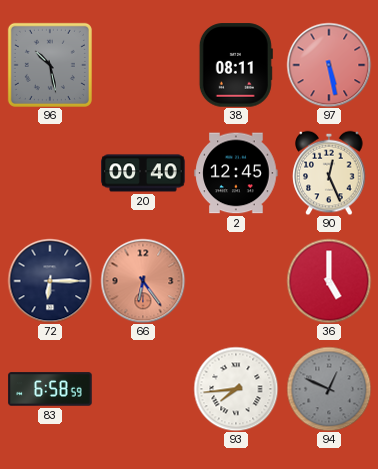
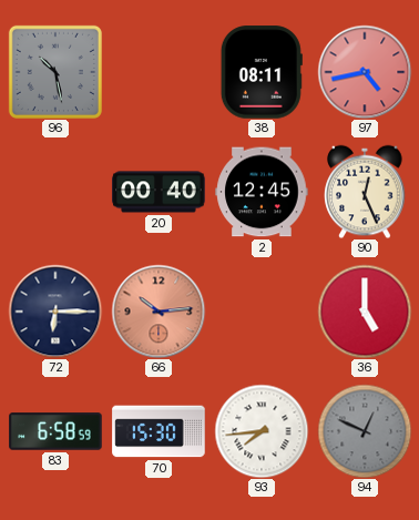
97: 5:28 -> 4:43 (365, 72)
66: 6:24 -> 10:14 (159, 312)
70: none -> 15:30 (159, 431)
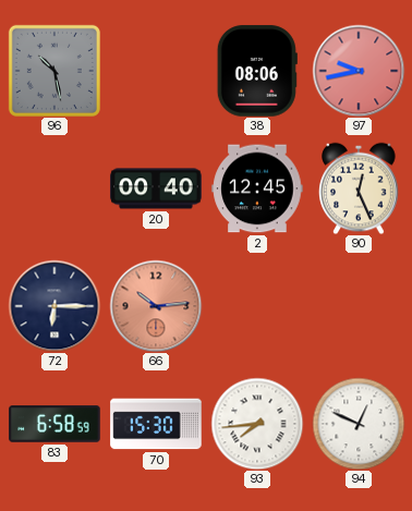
38: 08:11 -> 08:06 (257, 71)
97: 4:43 -> 9:43 (359, 71)
36: 5:00 -> none (365, 312)
94 dial: grey -> white (359, 424)
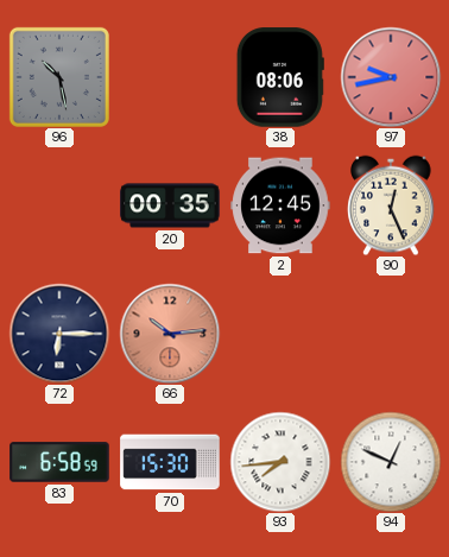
20: 00:40 -> 00:35 (170, 205)
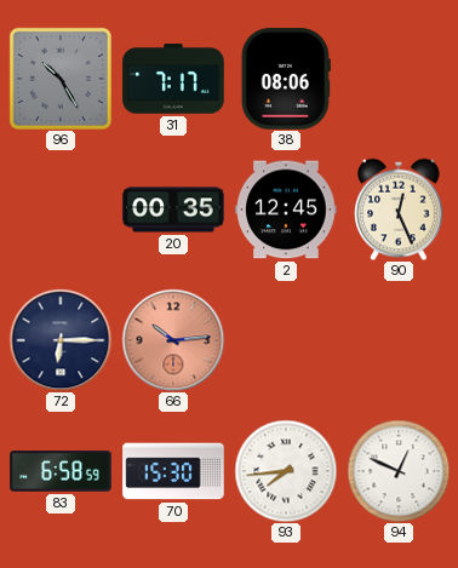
96: 10:28 -> 10:25 (61, 79)
31: none -> 7:17 (173, 79)
97: 9:43 -> none (391, 77)
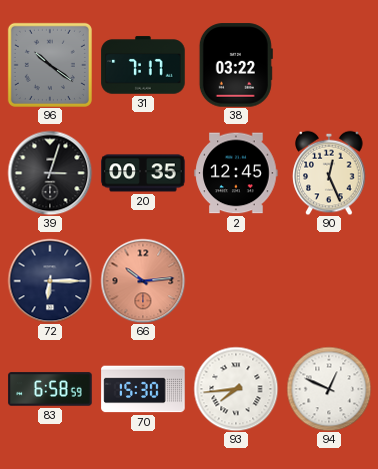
96: 10:25 -> 10:21 (50, 65)
38: 08:06 -> 03:22 (236, 65)
39: none -> 3:03 (50, 173)
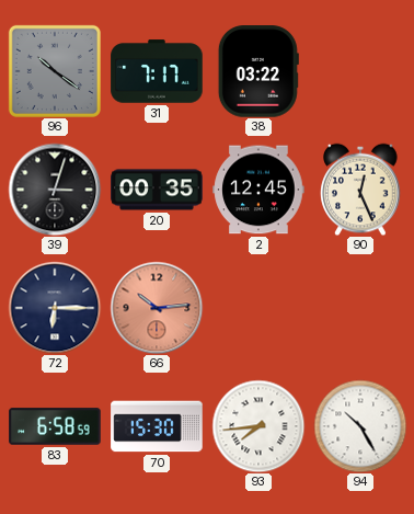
94: 12:49 -> 10:25 (360, 426)
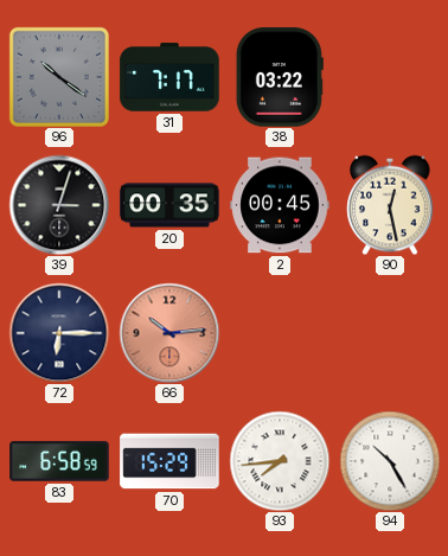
2: 12:45 -> 00:45 (280, 205)
90: 12:26 -> 12:28 (390, 205)
70: 15:30 -> 15:29 (169, 461)
